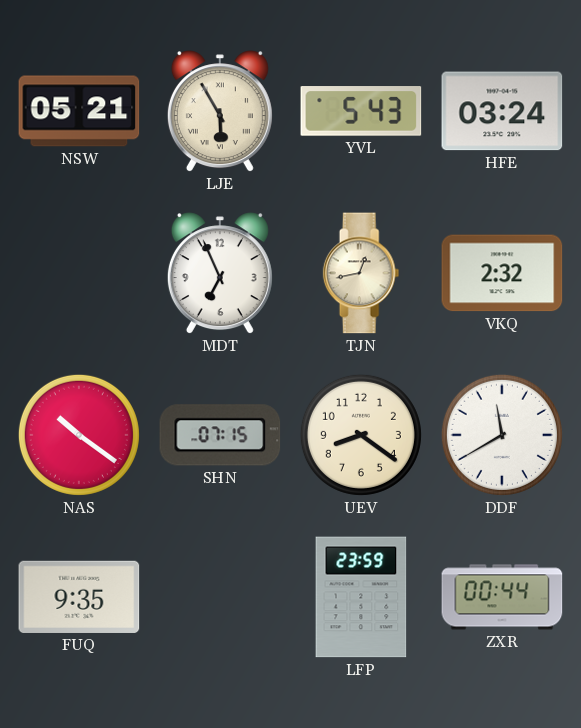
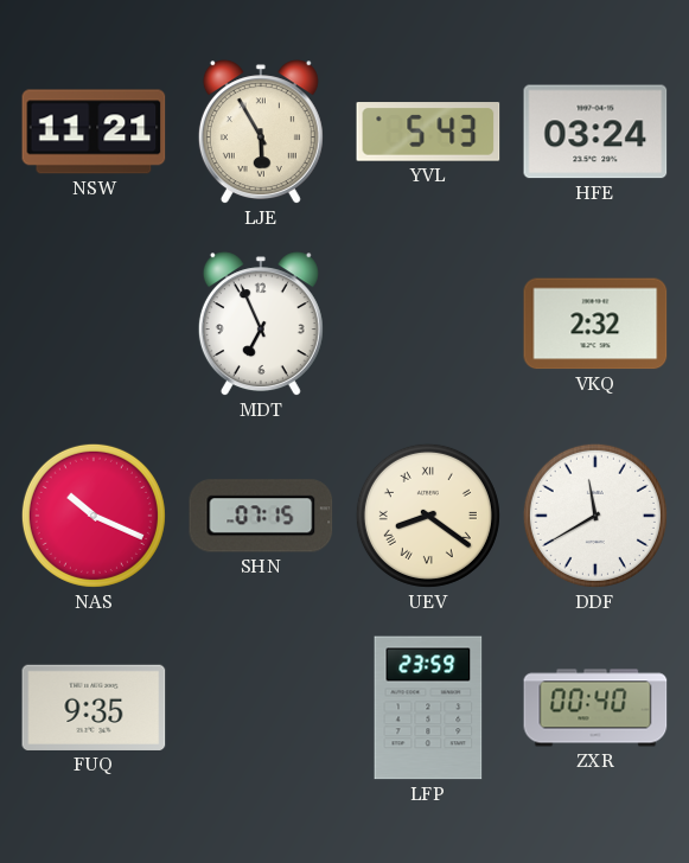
NSW: 05:21 -> 11:21 (94, 132)
TJN: 12:43 -> none (361, 273)
NAS: 10:21 -> 10:19 (94, 516)
UEV numerals: Arabic -> Roman (428, 516)
ZXR: 00:44 -> 00:40 (595, 708)
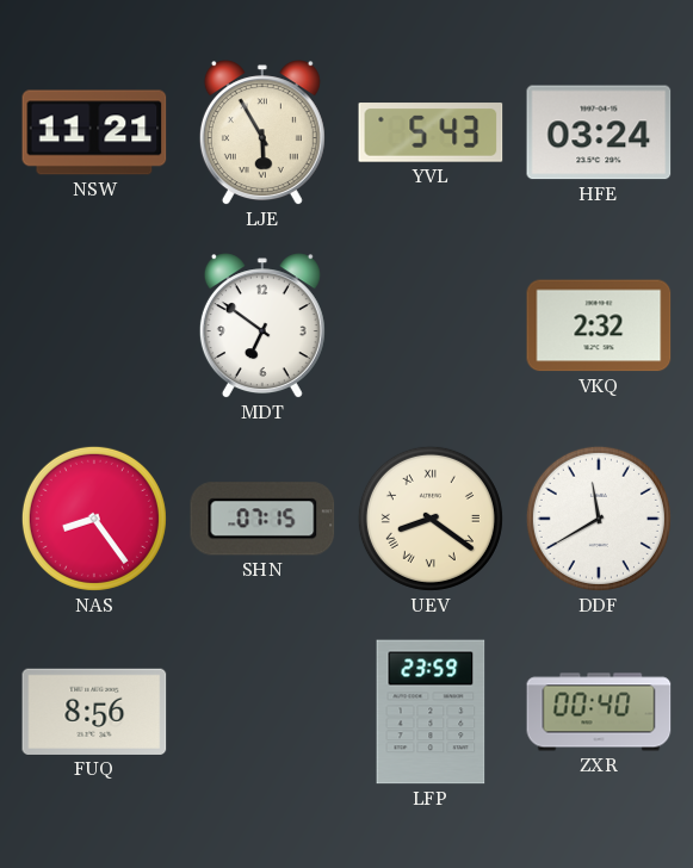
MDT: 6:56 -> 6:51 (262, 327)
NAS: 10:19 -> 8:24 (94, 519)
FUQ: 9:35 -> 8:56 (94, 712)
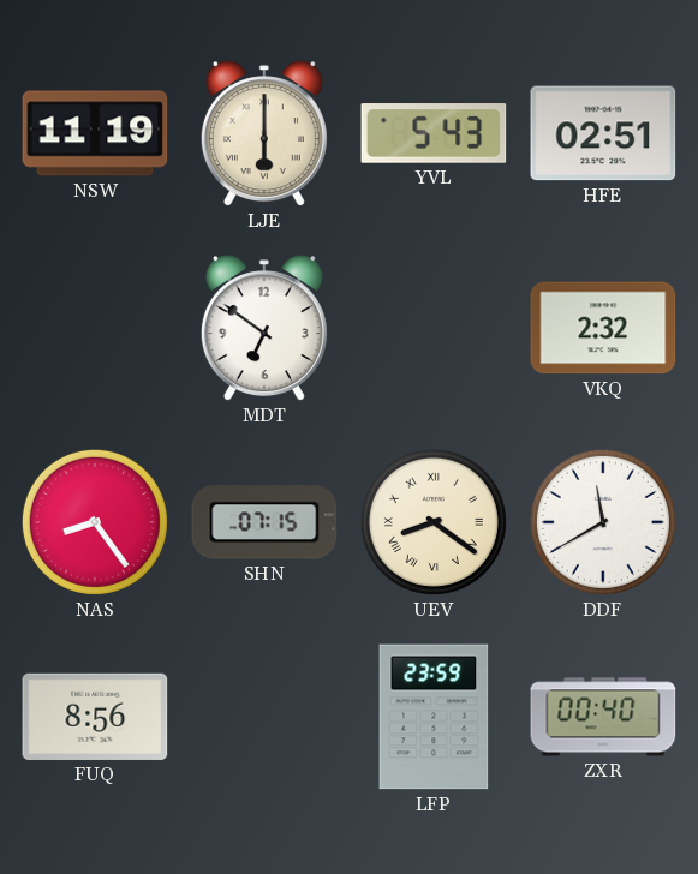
NSW: 11:21 -> 11:19 (95, 133)
LJE: 5:55 -> 6:00 (264, 134)
HFE: 03:24 -> 02:51 (603, 133)
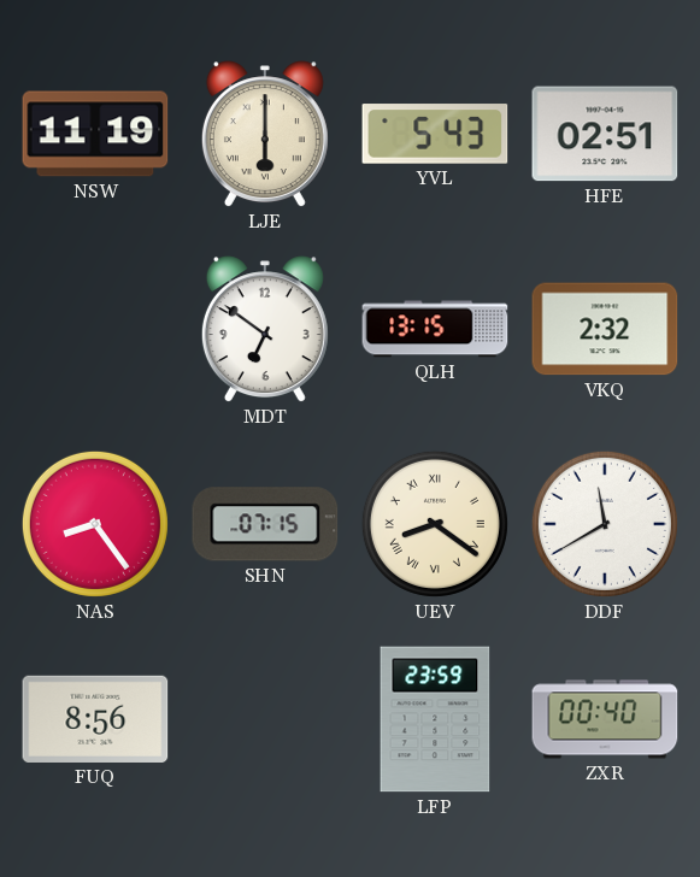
QLH: none -> 13:15 (435, 329)
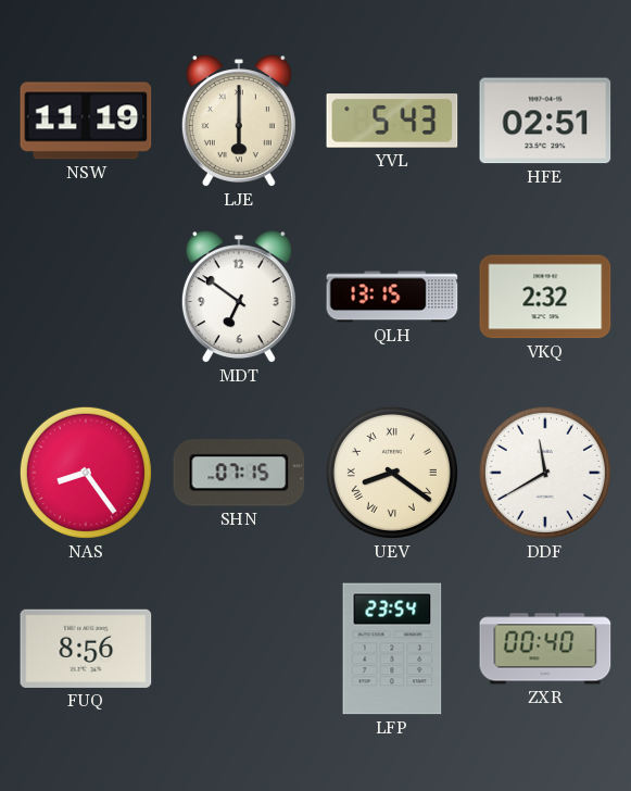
LFP: 23:59 -> 23:54 (392, 649)
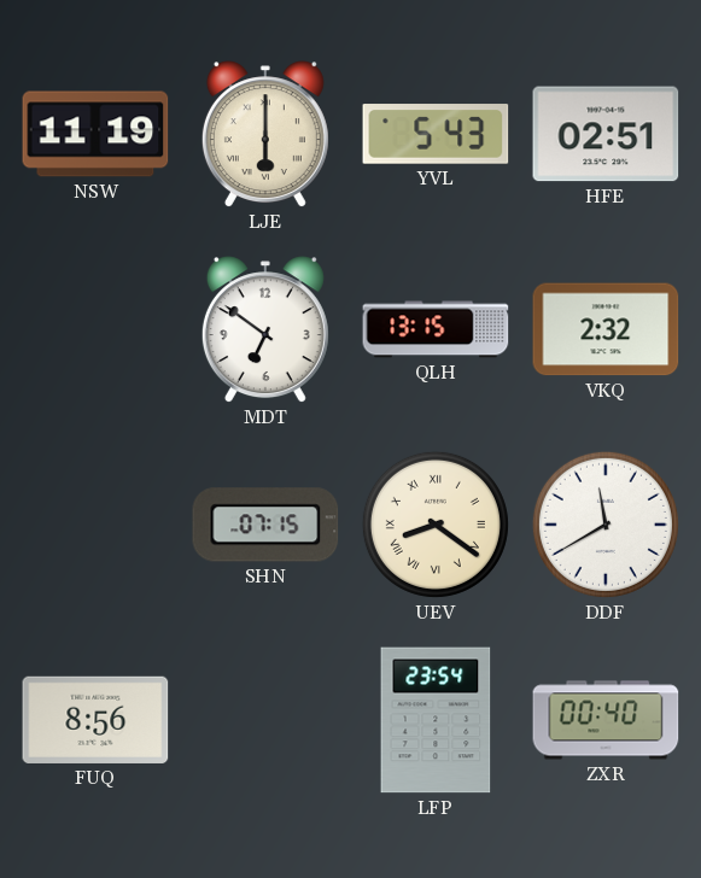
NAS: 8:24 -> none (86, 473)
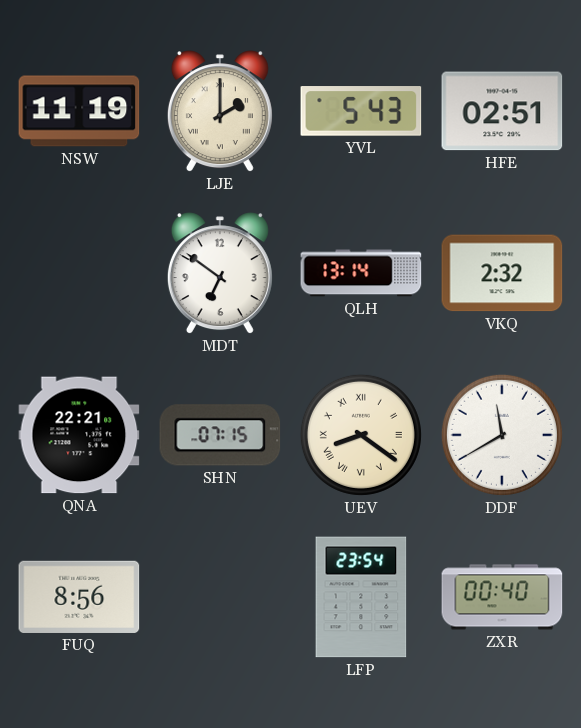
LJE: 6:00 -> 2:00 (220, 112)
QLH: 13:15 -> 13:14 (361, 273)
QNA: none -> 22:21 (79, 435)
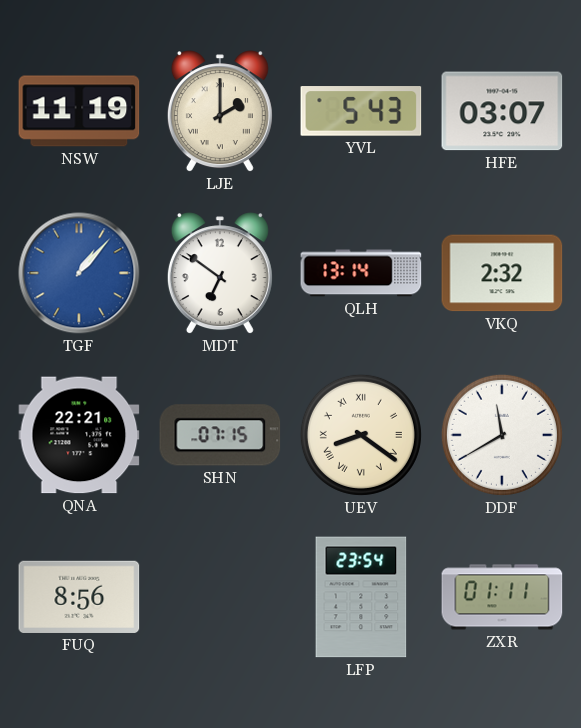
HFE: 02:51 -> 03:07 (502, 111)
TGF: none -> 1:07 (79, 273)
ZXR: 00:40 -> 01:11 (502, 597)
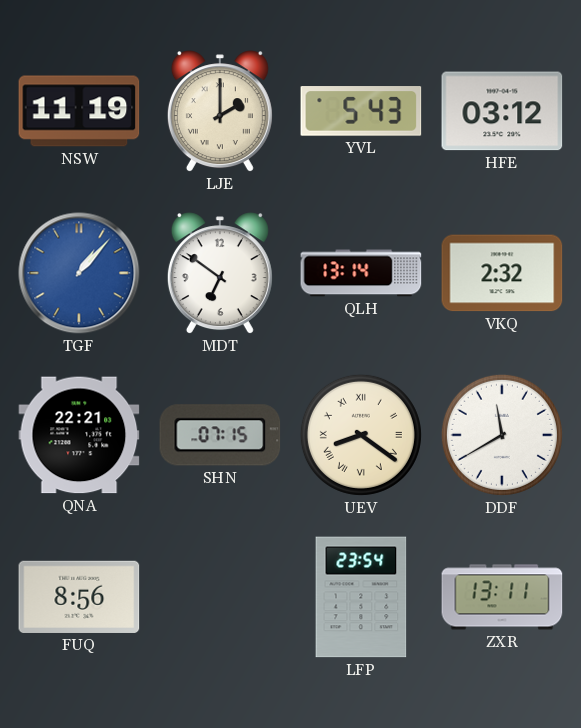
HFE: 03:07 -> 03:12 (502, 111)
ZXR: 01:11 -> 13:11 (502, 597)
